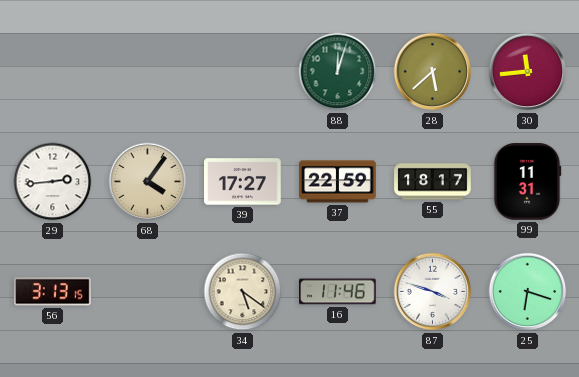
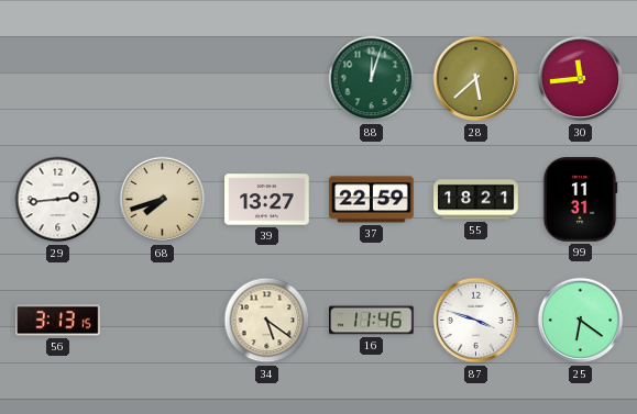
68: 4:06 -> 7:42 (163, 200)
39: 17:27 -> 13:27 (267, 200)
55: 18:17 -> 18:21 (476, 200)
25: 6:18 -> 6:21 (581, 321)
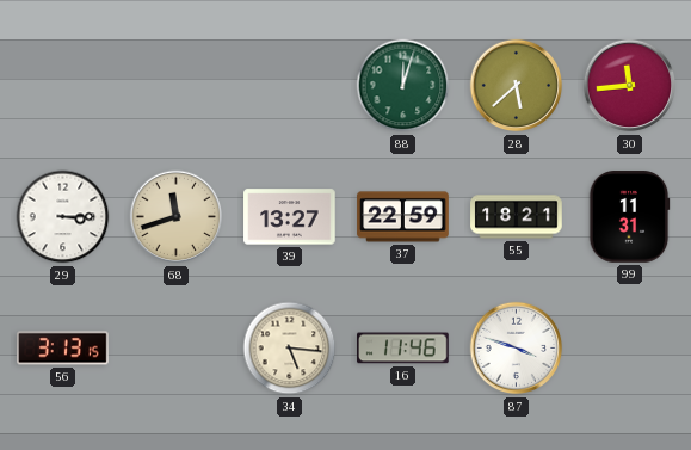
29: 2:44 -> 3:15 (63, 217)
68: 7:42 -> 11:42 (177, 217)
34: 5:21 -> 5:16 (290, 349)
25: 6:21 -> none (581, 321)
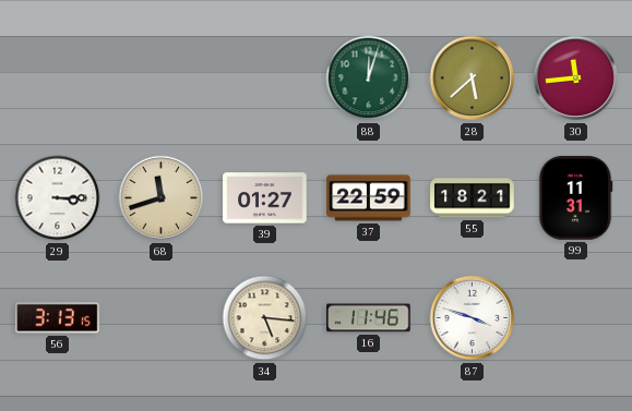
39: 13:27 -> 01:27 (265, 198)
